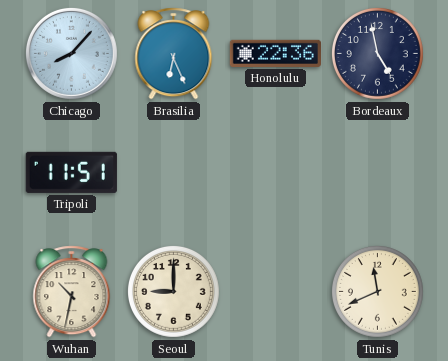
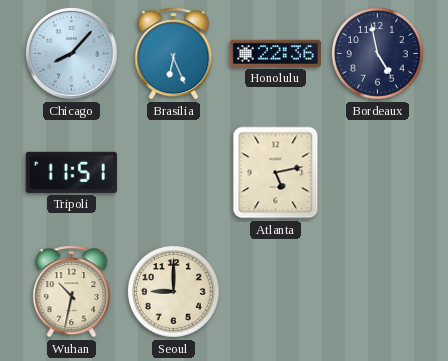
Atlanta: none -> 5:13 (276, 173)
Tunis: 11:41 -> none (377, 291)
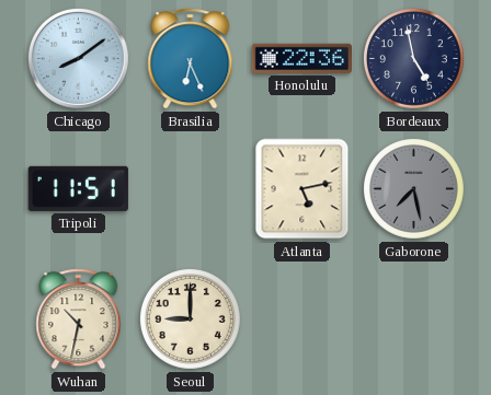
Chicago: 8:07 -> 8:09 (78, 58)
Gaborone: none -> 7:28 (413, 188)
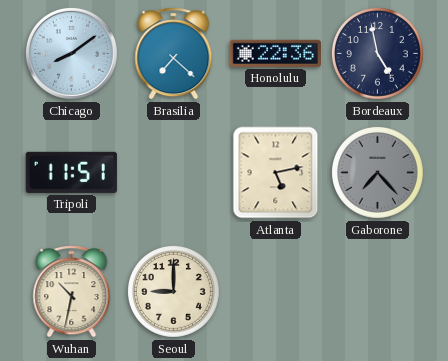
Brasilia: 6:26 -> 7:22 (174, 54)
Gaborone: 7:28 -> 7:23 (377, 172)
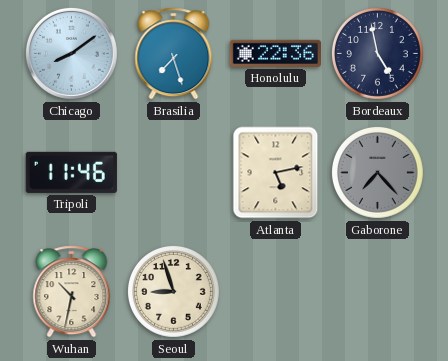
Brasilia: 7:22 -> 7:27 (174, 54)
Tripoli: 11:51 -> 11:46 (71, 172)
Seoul: 9:00 -> 8:57 (173, 291)
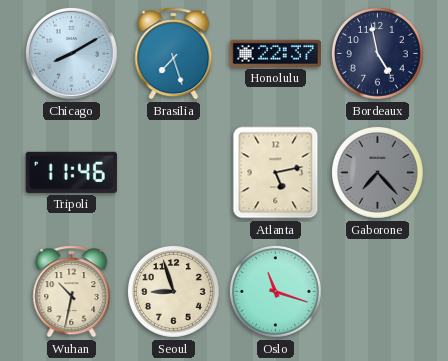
Chicago: 8:09 -> 8:10 (71, 53)
Honolulu: 22:36 -> 22:37 (275, 53)
Oslo: none -> 11:18 (275, 291)
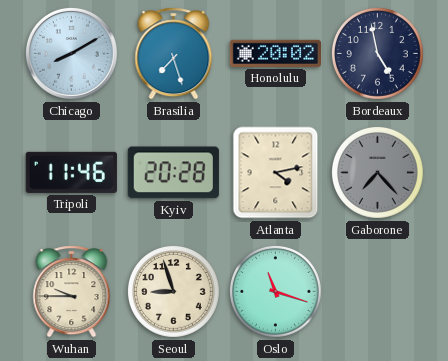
Honolulu: 22:37 -> 20:02 (275, 53)
Kyiv: none -> 20:28 (173, 173)
Atlanta: 5:13 -> 4:13 (276, 173)
Wuhan: 10:32 -> 9:45 (72, 292)
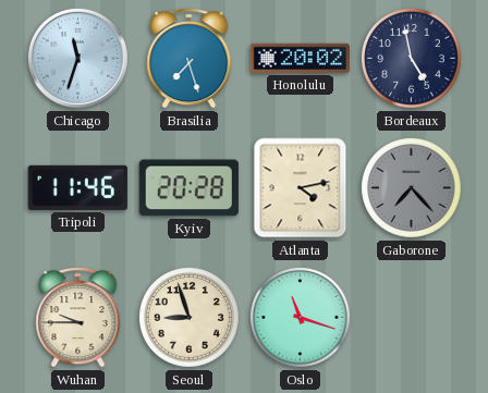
Chicago: 8:10 -> 11:33 (77, 58)
